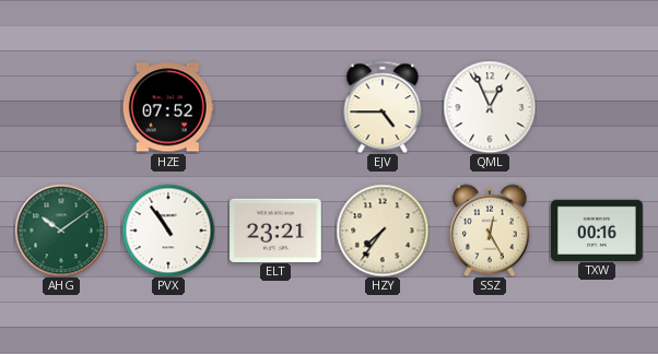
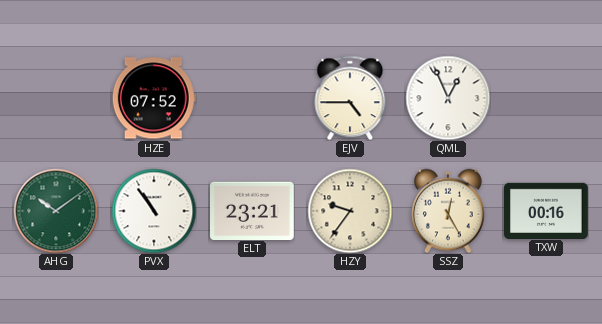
HZY: 7:36 -> 9:36 (350, 211)
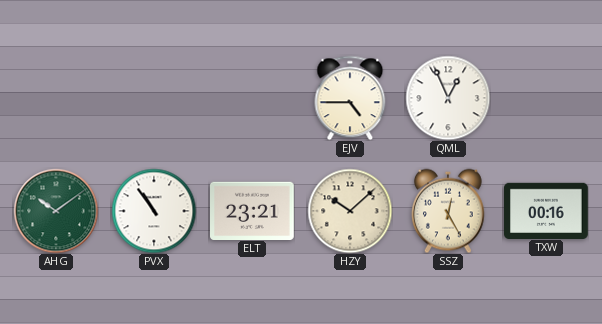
HZE: 07:52 -> none (154, 98)
HZY: 9:36 -> 10:08 (350, 211)
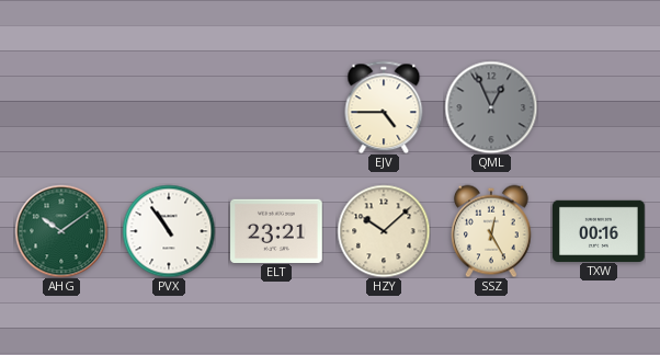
QML dial: white -> grey (491, 107)
